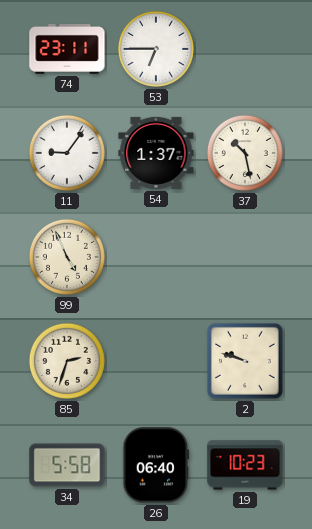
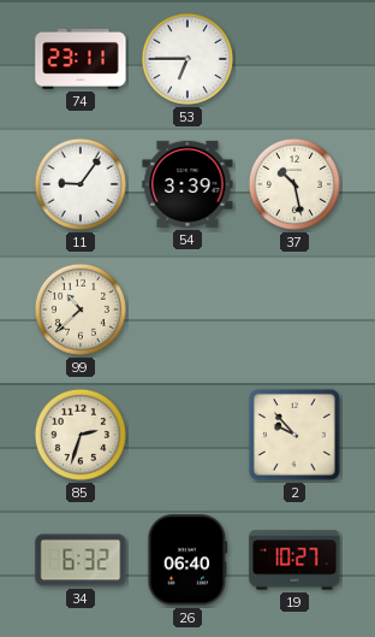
54: 1:37 -> 3:39 (187, 184)
99: 4:56 -> 10:38 (81, 309)
2: 9:48 -> 9:53 (294, 435)
34: 5:58 -> 6:32 (81, 560)
19: 10:23 -> 10:27 (294, 560)
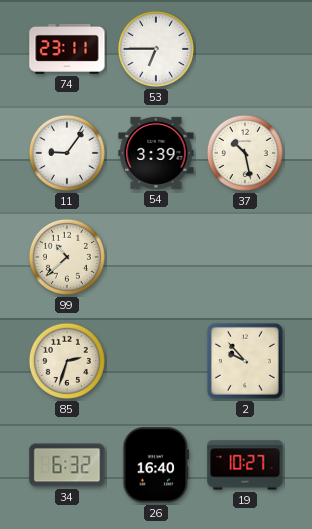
26: 06:40 -> 16:40 (156, 465)
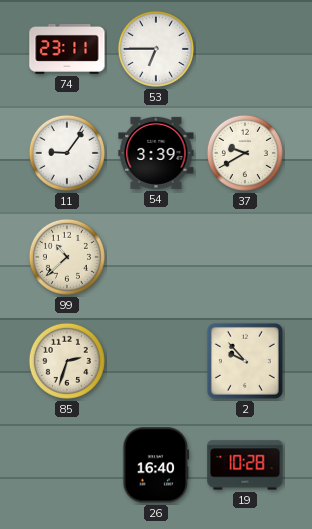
37: 10:28 -> 9:40 (245, 153)
34: 6:32 -> none (67, 465)
19: 10:27 -> 10:28 (245, 465)
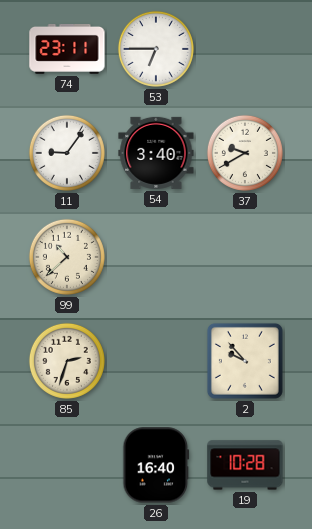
54: 3:39 -> 3:40 (156, 153)
